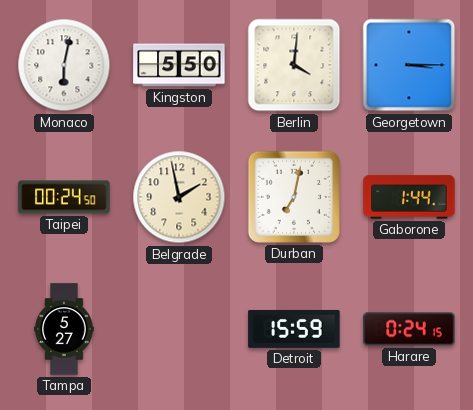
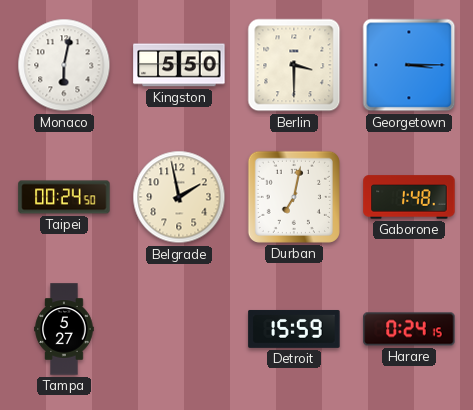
Berlin: 4:01 -> 3:30 (294, 65)
Gaborone: 1:44 -> 1:48 (409, 197)
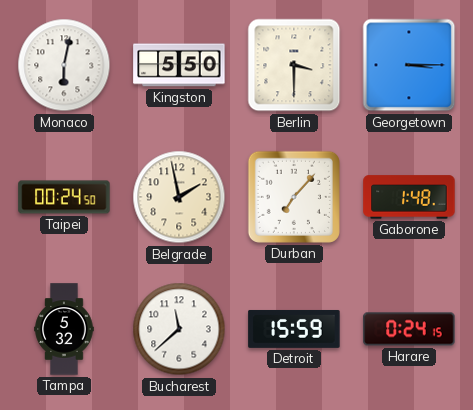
Durban: 7:02 -> 7:07 (294, 197)
Tampa: 5:27 -> 5:32 (64, 329)
Bucharest: none -> 11:38 (179, 329)
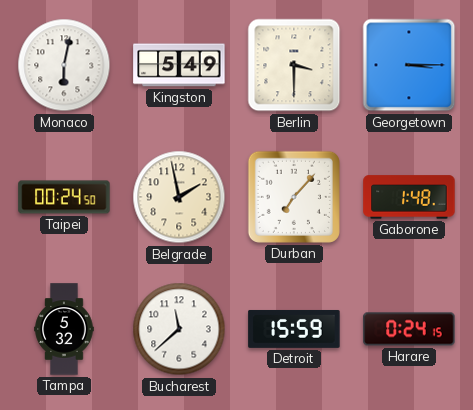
Kingston: 5:50 -> 5:49 (179, 65)
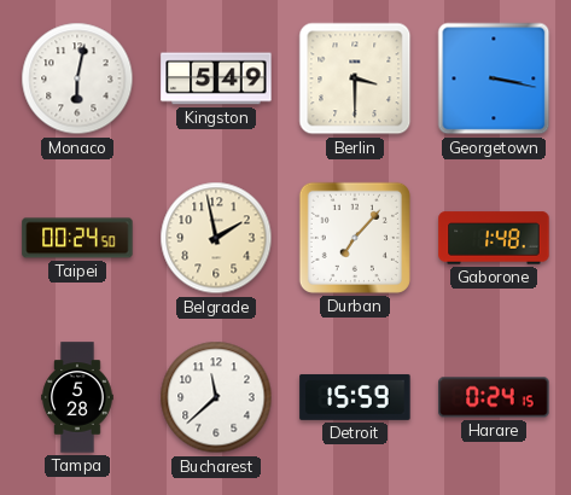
Georgetown: 3:15 -> 3:17 (494, 78)
Tampa: 5:32 -> 5:28 (77, 397)
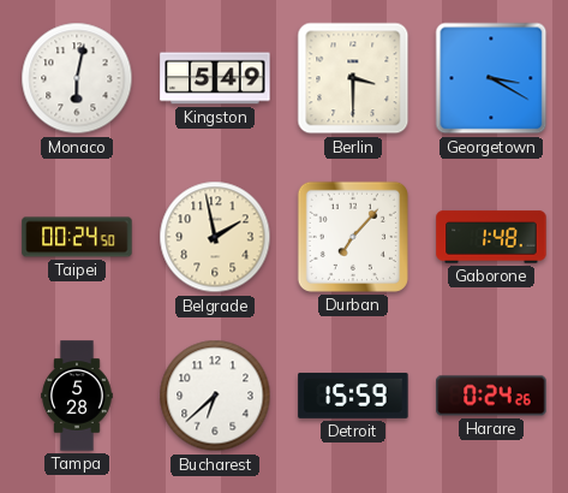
Georgetown: 3:17 -> 3:20 (491, 78)
Bucharest: 11:38 -> 6:38 (215, 396)
Harare: 0:24:15 -> 0:24:26 (491, 396)
